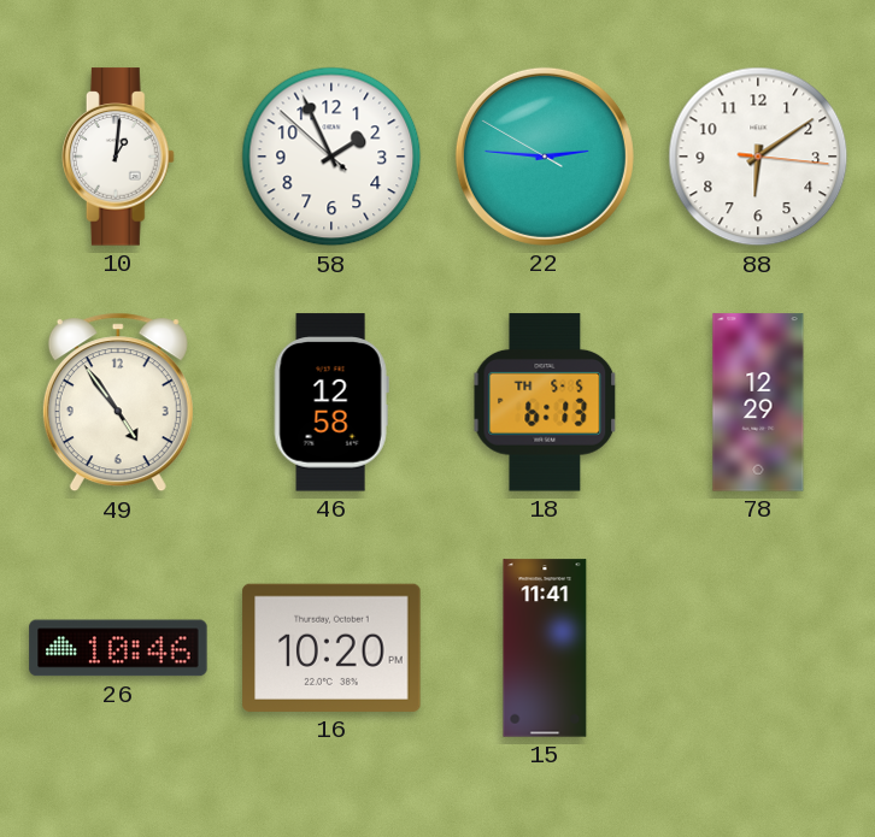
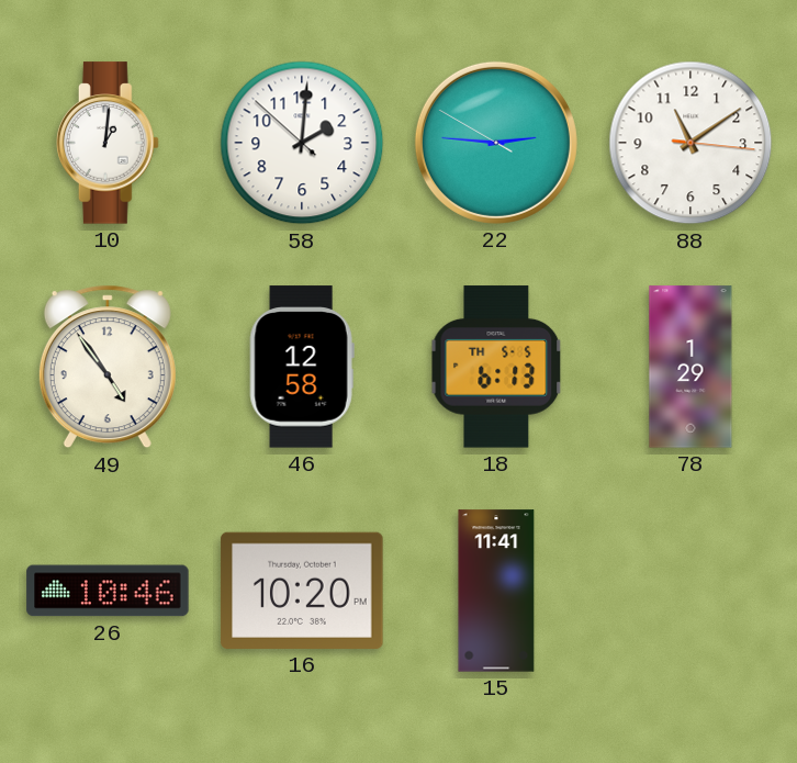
58: 1:55 -> 2:00 (302, 143)
88: 6:09 -> 11:09 (691, 143)
78: 12:29 -> 1:29 (691, 367)
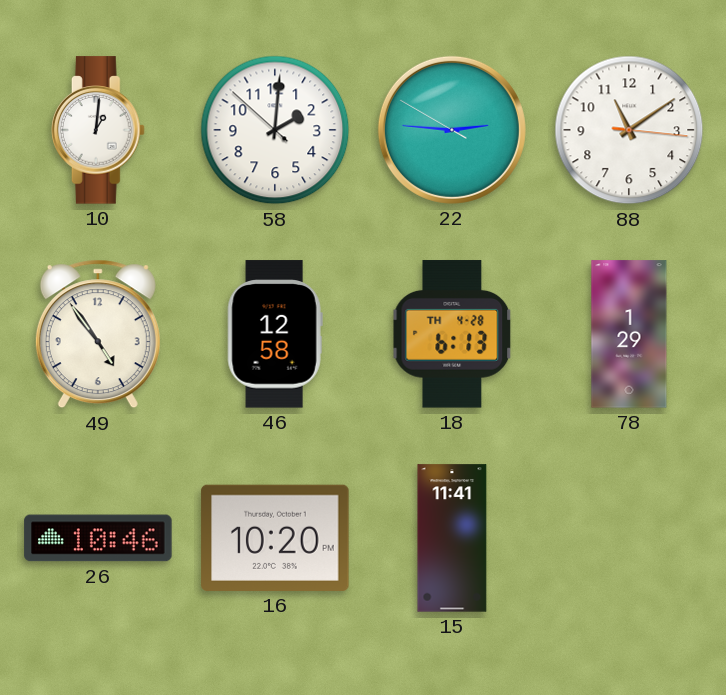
18 date: TH 5-5 -> TH 4-28 (452, 334)
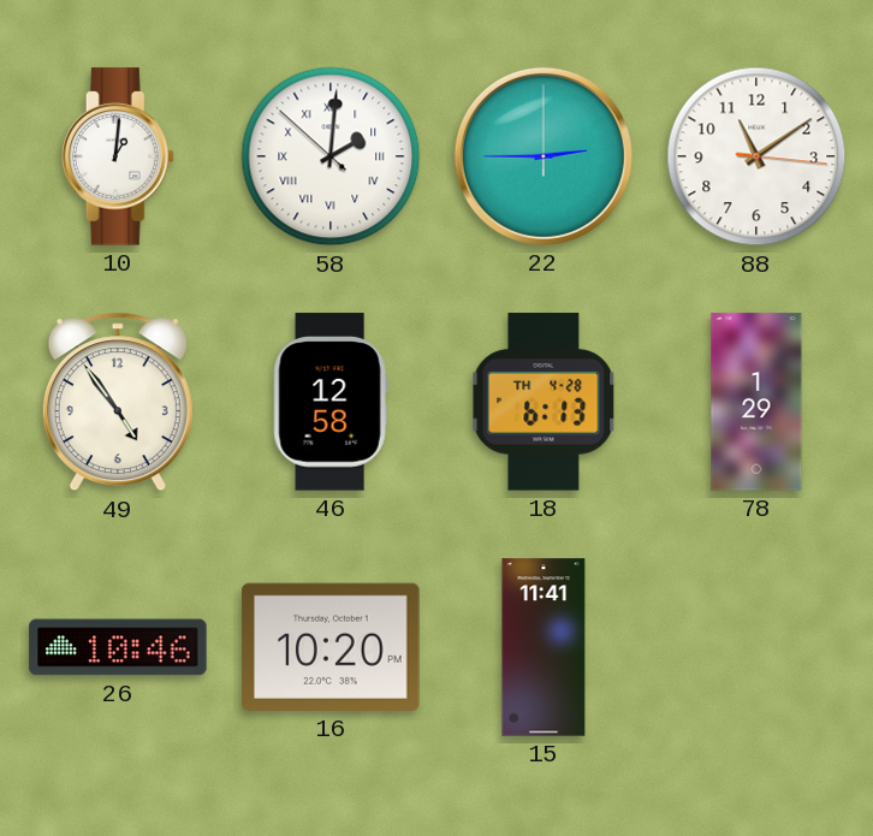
58 numerals: Arabic -> Roman (331, 156)
22: 2:45:50 -> 2:45:00 (544, 156)
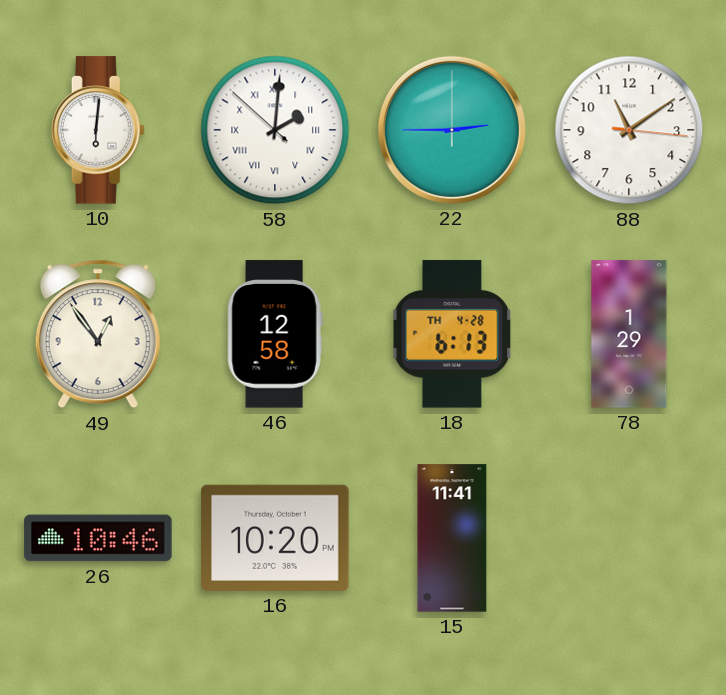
10: 1:01 -> 6:01 (98, 130)
49: 4:54 -> 12:54 (98, 334)
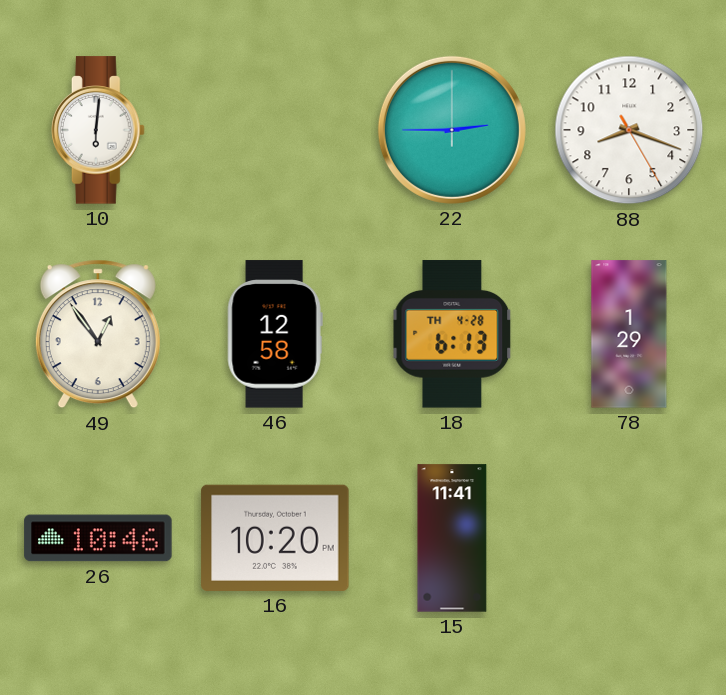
58: 2:00 -> none (275, 130)
88: 11:09 -> 8:18 (629, 130)
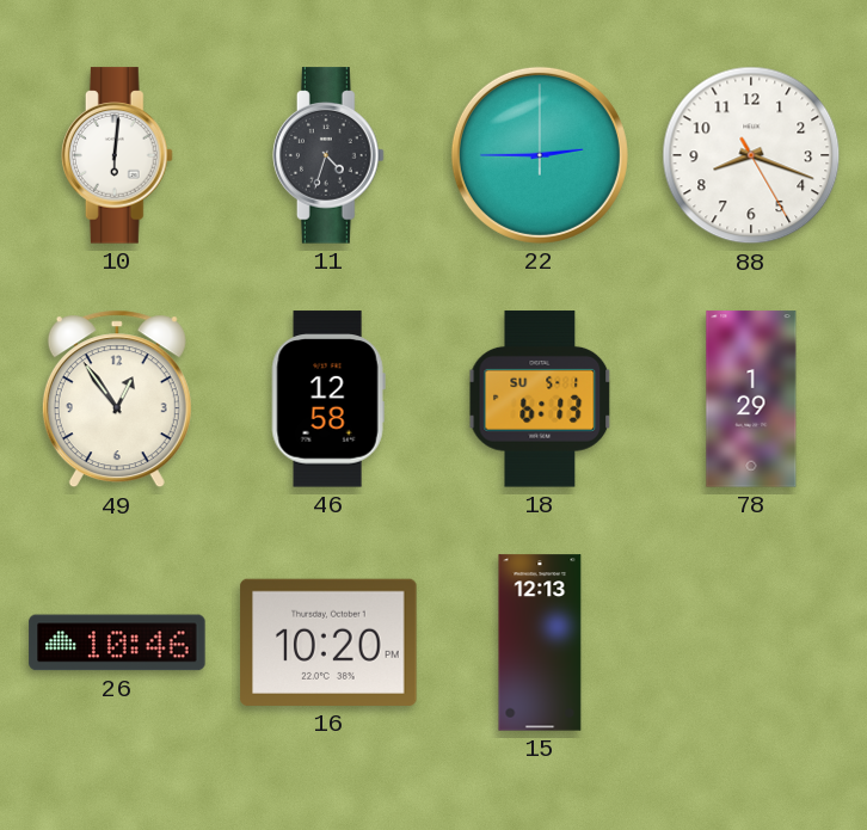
11: none -> 4:33 (328, 155)
18 date: TH 4-28 -> SU 5-1 (540, 399)
15: 11:41 -> 12:13 (540, 643)
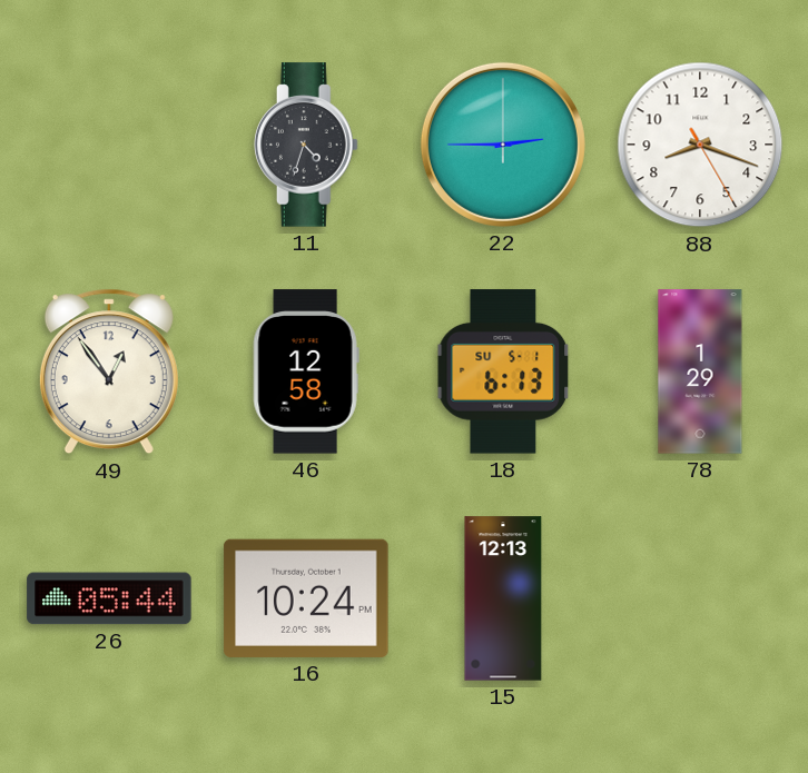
10: 6:01 -> none (117, 155)
26: 10:46 -> 05:44 (109, 598)
16: 10:20 -> 10:24 (306, 598)
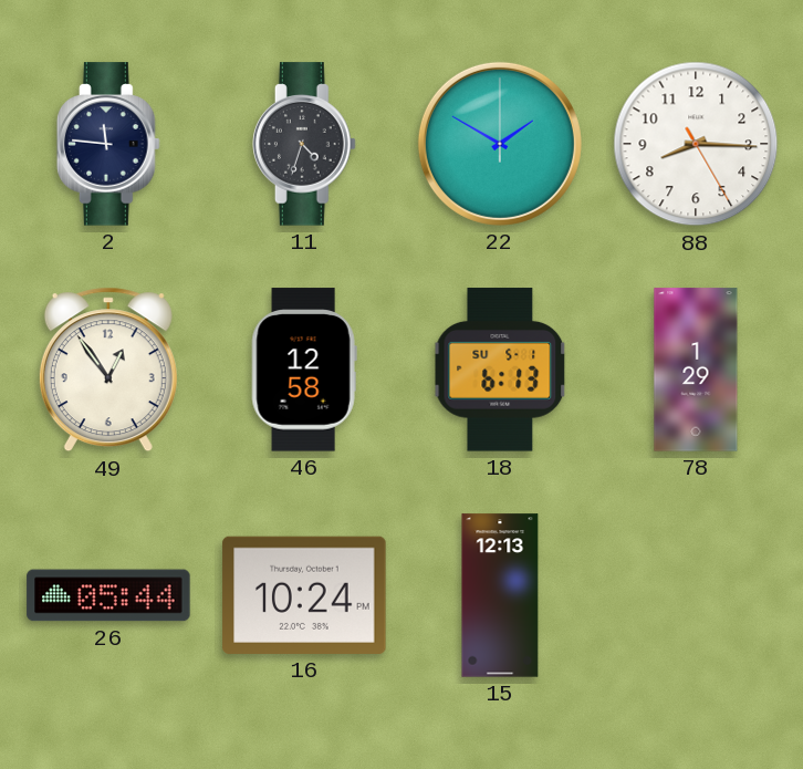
2: none -> 11:46 (108, 144)
22: 2:45 -> 1:50 (500, 144)
88: 8:18 -> 8:15 (696, 144)
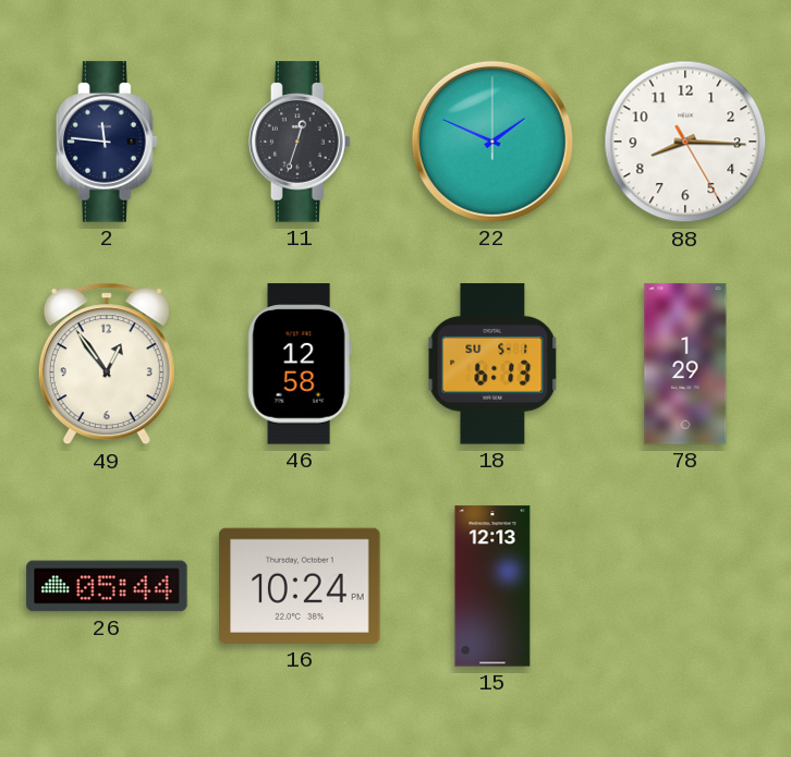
11: 4:33 -> 12:33 (300, 142)
22: 1:50 -> 1:49 (492, 142)
